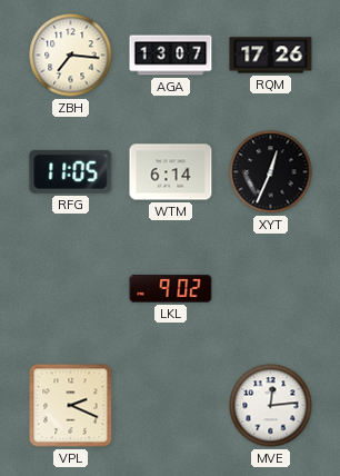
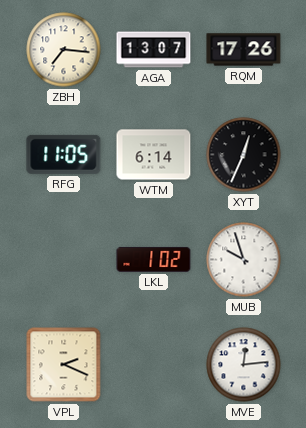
LKL: 9:02 -> 1:02 (154, 259)
MUB: none -> 9:57 (244, 260)
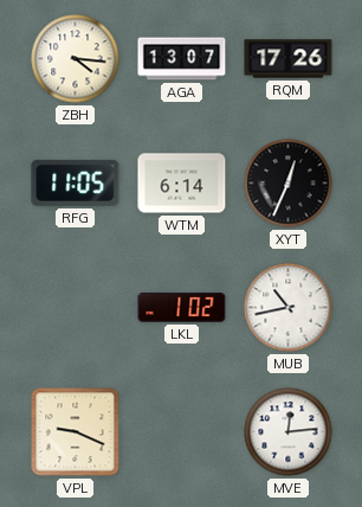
ZBH: 7:16 -> 4:16 (76, 59)
MUB: 9:57 -> 10:43 (289, 308)
VPL: 2:19 -> 9:19 (76, 432)
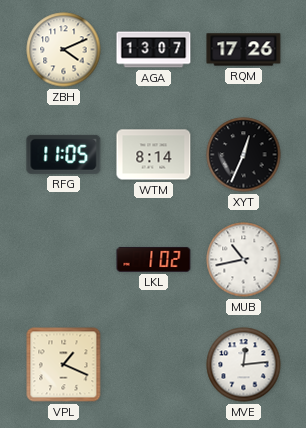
ZBH: 4:16 -> 4:11 (64, 50)
WTM: 6:14 -> 8:14 (154, 155)
VPL: 9:19 -> 1:19 (64, 365)
